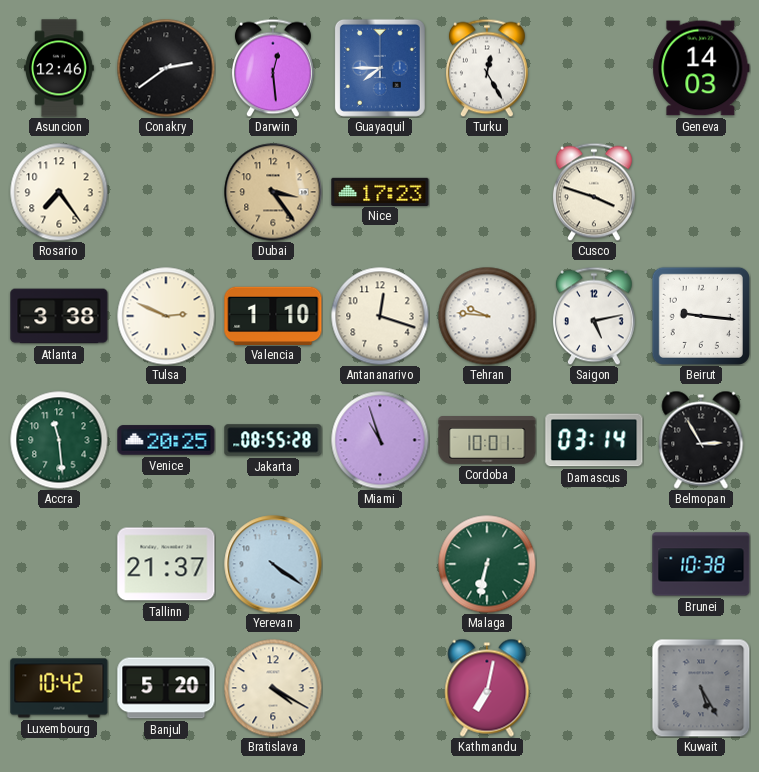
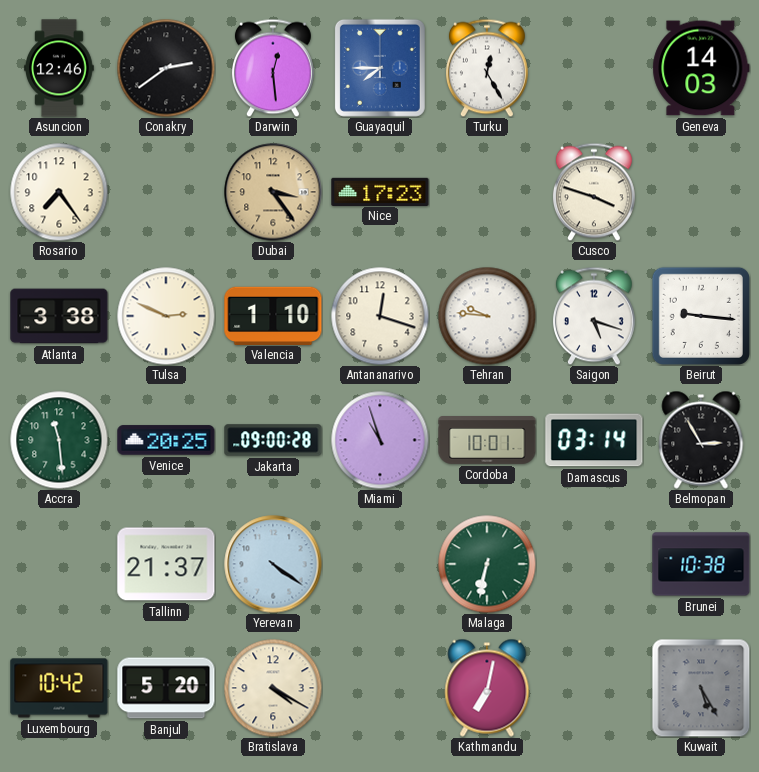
Saigon: 5:13 -> 5:18 (594, 316)
Jakarta: 08:55 -> 09:00 (273, 440)
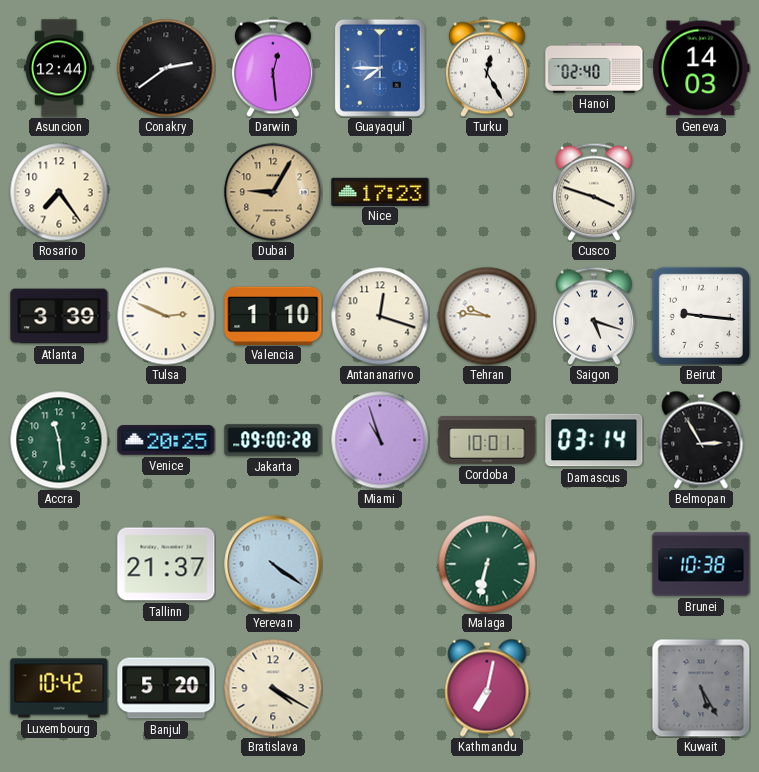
Asuncion: 12:46 -> 12:44 (59, 68)
Hanoi: none -> 02:40 (594, 68)
Dubai: 3:24 -> 9:05 (273, 192)
Atlanta: 3:38 -> 3:39 (59, 316)
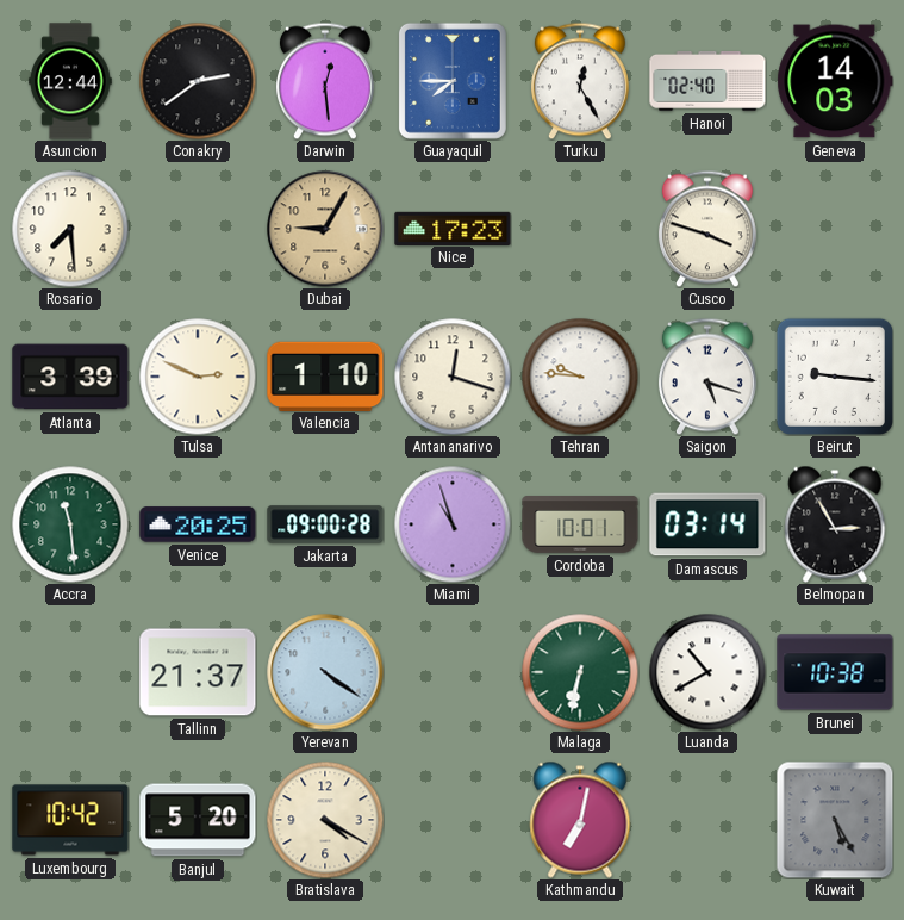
Rosario: 7:24 -> 7:29 (70, 229)
Luanda: none -> 10:40 (707, 672)
